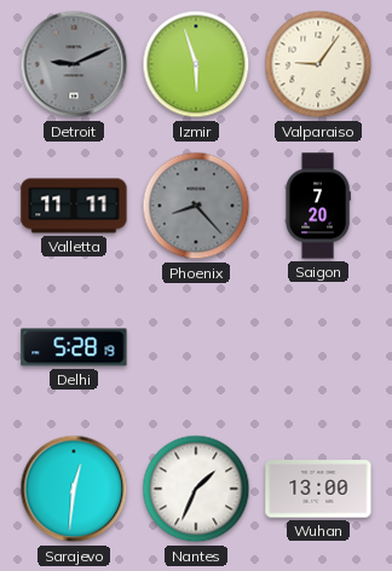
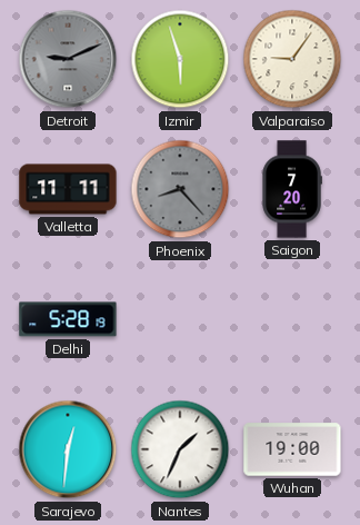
Wuhan: 13:00 -> 19:00 (292, 449)
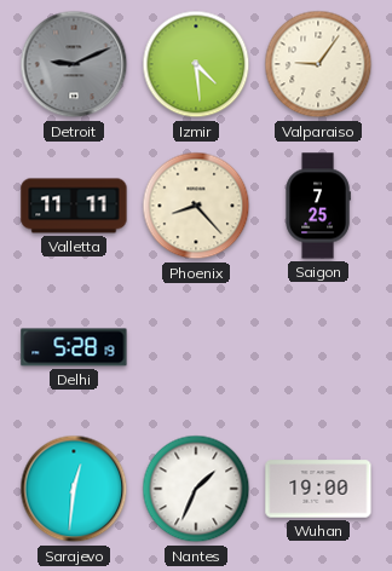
Izmir: 5:57 -> 4:29 (196, 64)
Phoenix dial: grey -> cream (196, 206)
Saigon: 7:20 -> 7:25 (318, 206)
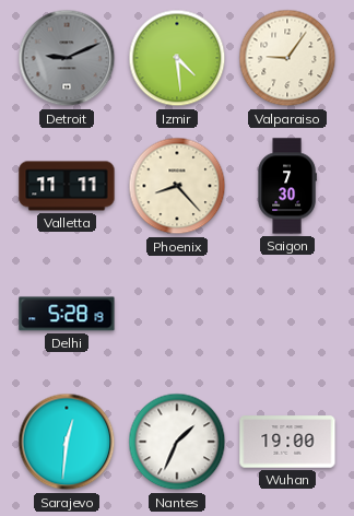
Saigon: 7:25 -> 7:30 (287, 186)
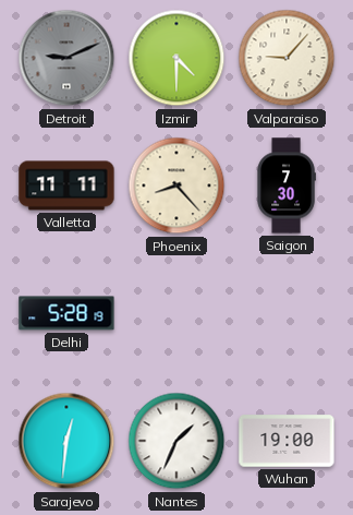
Izmir: 4:29 -> 4:30 (176, 58)
Valparaiso: 9:06 -> 9:07 (287, 58)
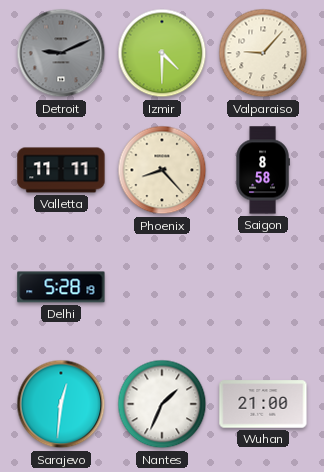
Saigon: 7:30 -> 8:58 (263, 170)
Wuhan: 19:00 -> 21:00 (263, 404)
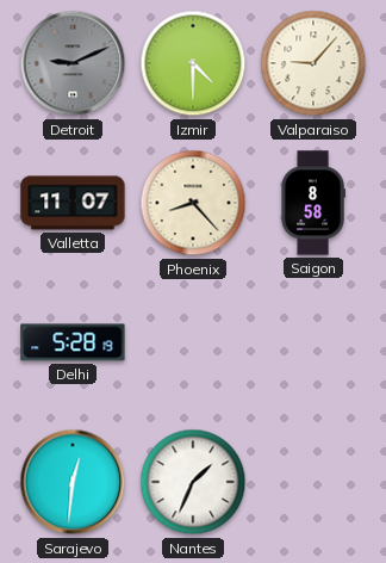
Valletta: 11:11 -> 11:07 (73, 203)
Wuhan: 21:00 -> none (263, 404)
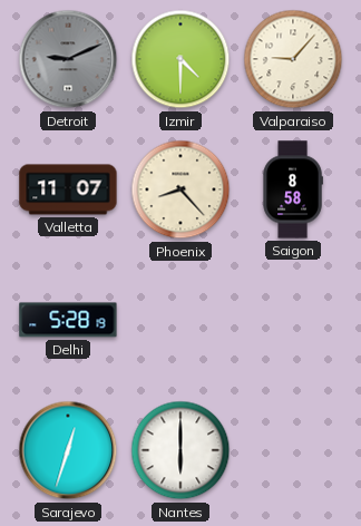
Sarajevo: 12:31 -> 12:33 (68, 450)
Nantes: 1:34 -> 6:00 (180, 450)
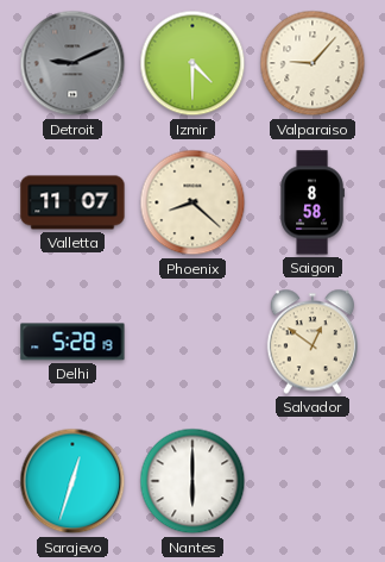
Phoenix: 8:23 -> 8:22 (192, 202)
Salvador: none -> 12:51 (311, 342)
